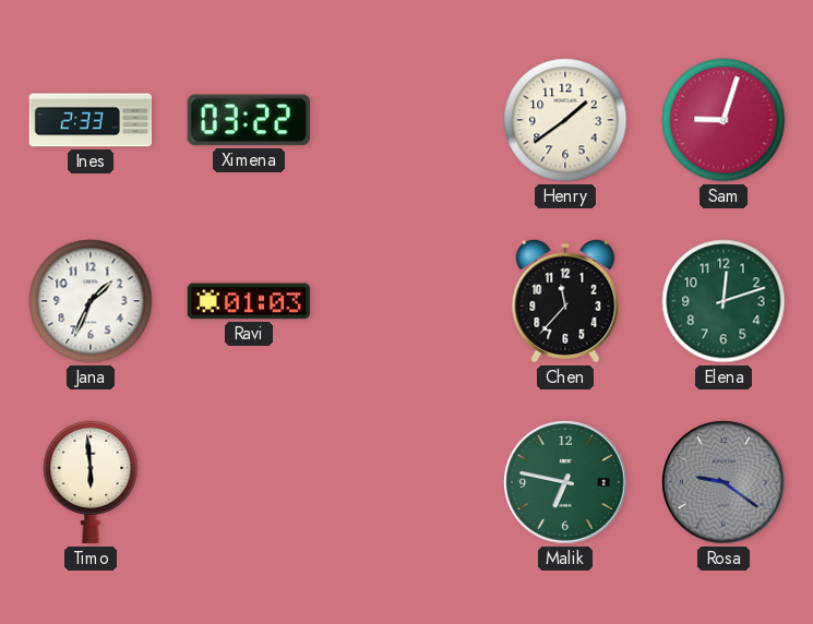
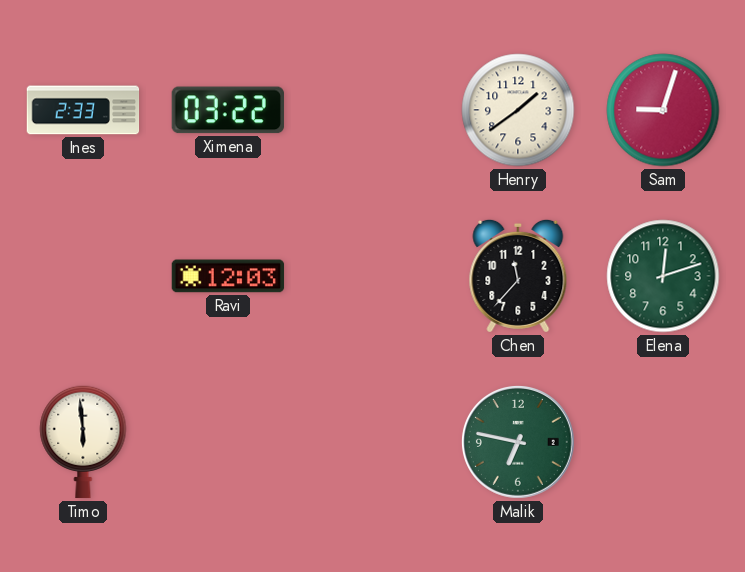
Jana: 1:34 -> none (91, 301)
Ravi: 01:03 -> 12:03 (228, 276)
Rosa: 9:21 -> none (724, 482)
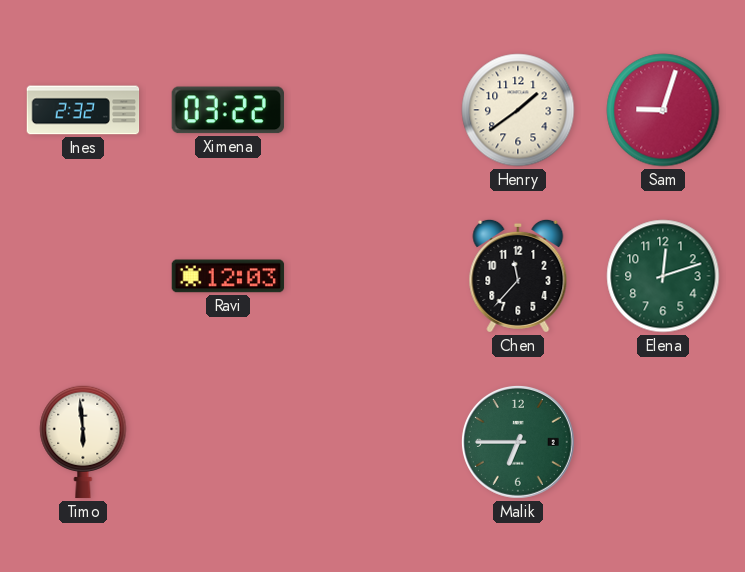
Ines: 2:33 -> 2:32 (83, 110)
Malik: 6:47 -> 6:45 (518, 442)
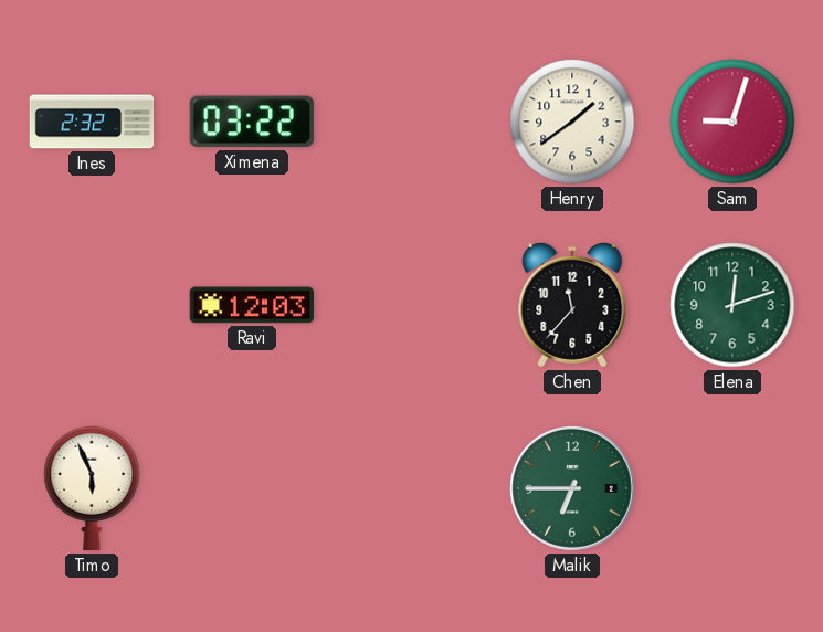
Timo: 5:59 -> 5:56 (92, 488)
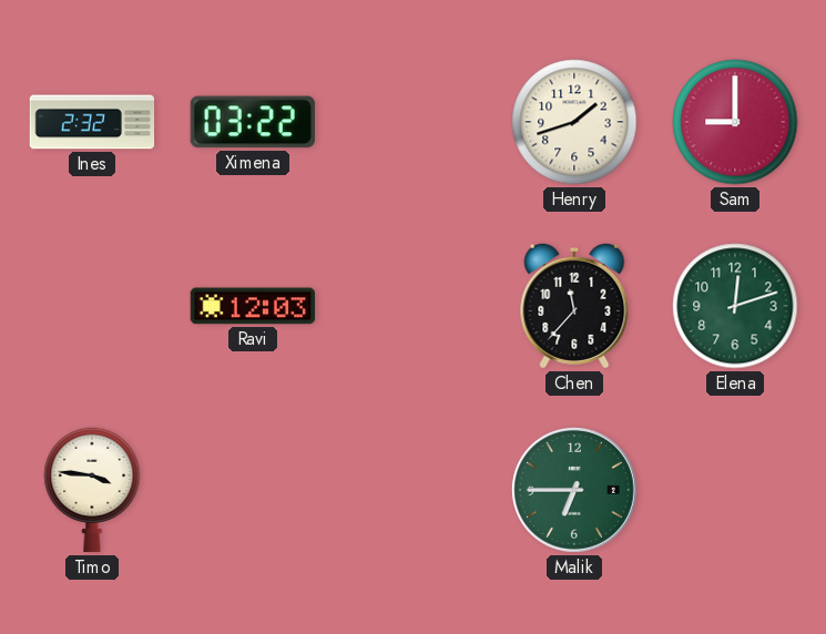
Henry: 1:39 -> 1:42 (574, 122)
Sam: 9:03 -> 9:00 (735, 122)
Timo: 5:56 -> 3:46 (92, 490)
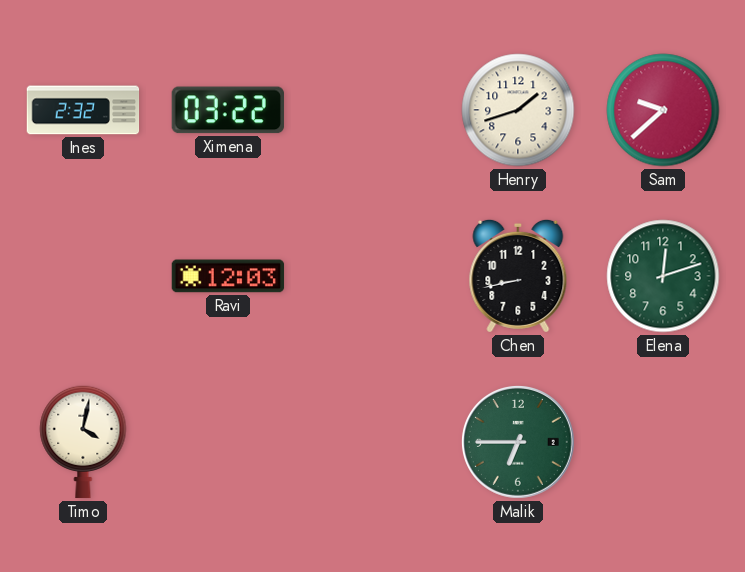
Sam: 9:00 -> 9:38 (663, 110)
Chen: 11:37 -> 8:43 (518, 276)
Timo: 3:46 -> 4:02 (83, 442)
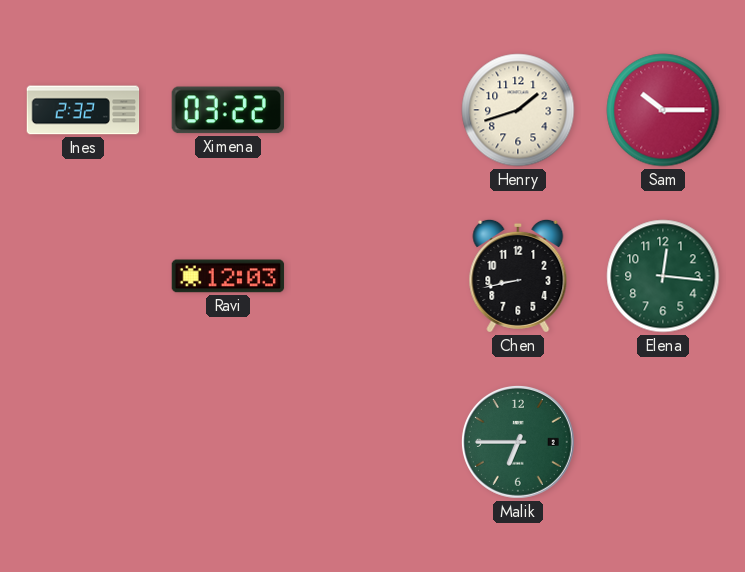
Sam: 9:38 -> 10:15 (663, 110)
Elena: 12:12 -> 12:16 (663, 276)
Timo: 4:02 -> none (83, 442)
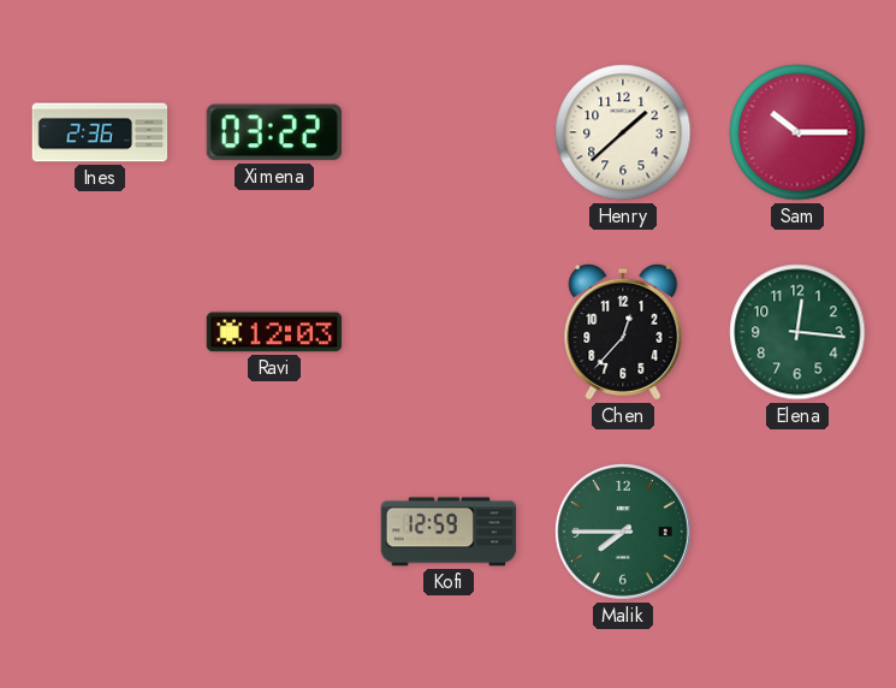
Ines: 2:32 -> 2:36 (100, 132)
Henry: 1:42 -> 1:38 (623, 132)
Chen: 8:43 -> 12:37 (623, 332)
Kofi: none -> 12:59 (449, 532)
Malik: 6:45 -> 7:45 (623, 532)
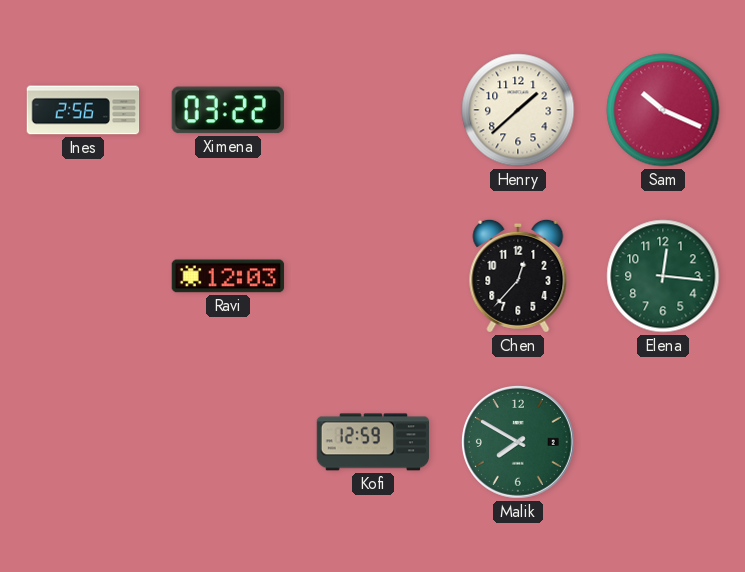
Ines: 2:36 -> 2:56 (83, 110)
Sam: 10:15 -> 10:19 (663, 110)
Malik: 7:45 -> 7:50 (518, 442)
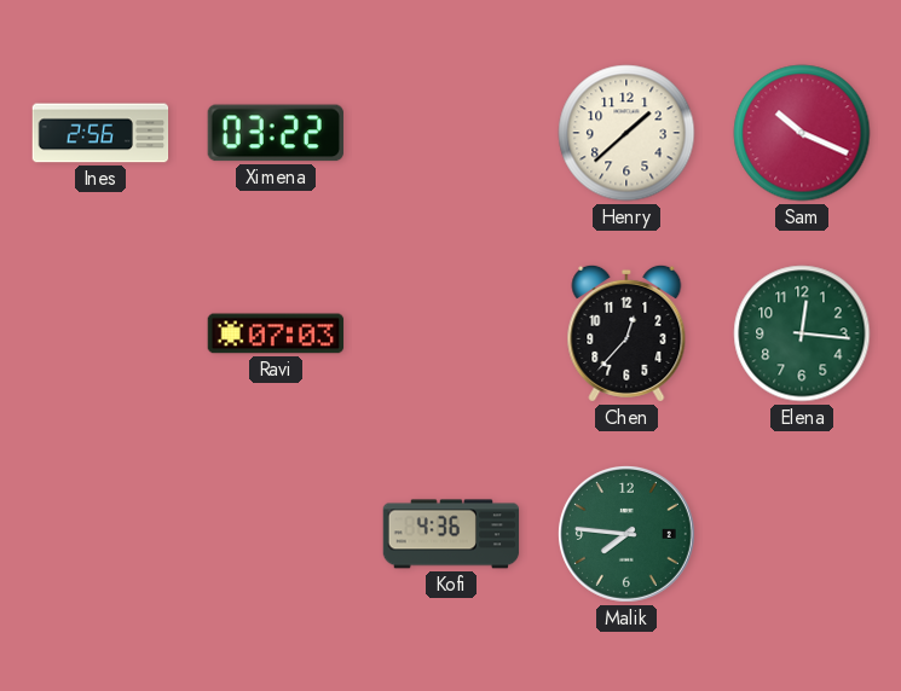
Ravi: 12:03 -> 07:03 (276, 333)
Kofi: 12:59 -> 4:36 (451, 534)
Malik: 7:50 -> 7:46 (626, 534)
